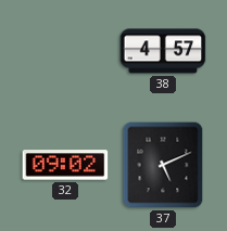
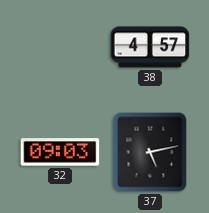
32: 09:02 -> 09:03 (60, 152)
37: 5:11 -> 5:13 (150, 152)
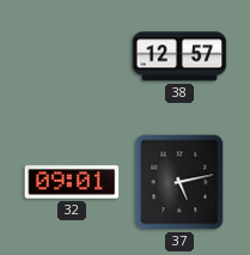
38: 4:57 -> 12:57 (179, 56)
32: 09:03 -> 09:01 (72, 182)
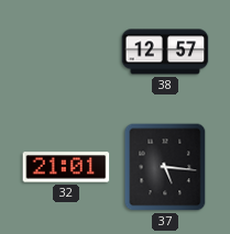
32: 09:01 -> 21:01 (66, 167)
37: 5:13 -> 5:16 (165, 167)
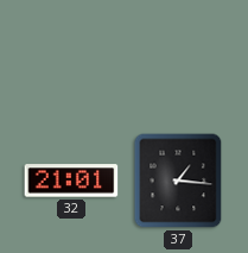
38: 12:57 -> none (165, 52)
37: 5:16 -> 1:16 (178, 181)
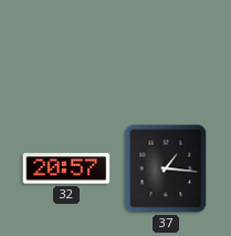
32: 21:01 -> 20:57 (66, 168)
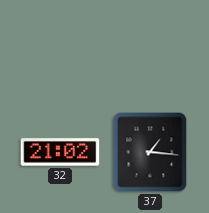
32: 20:57 -> 21:02 (60, 152)
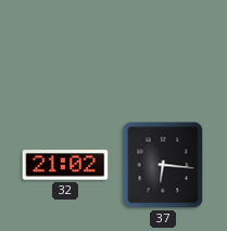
37: 1:16 -> 6:16 (163, 165)
